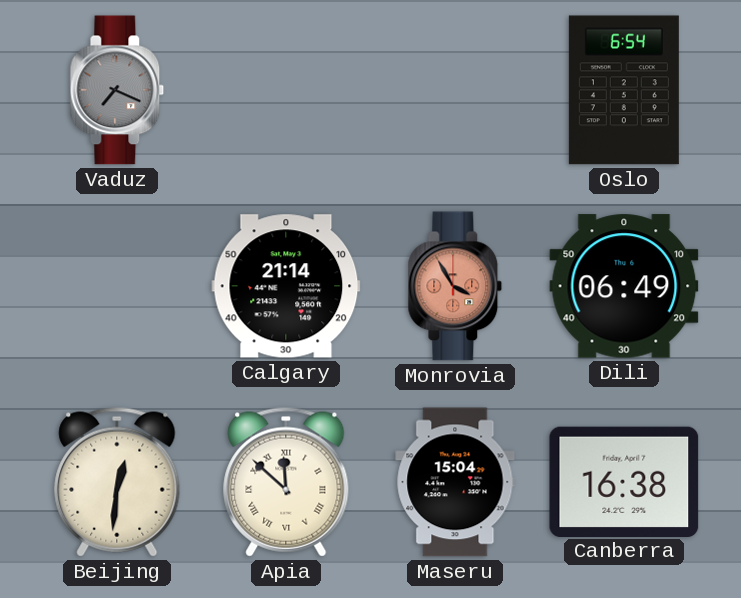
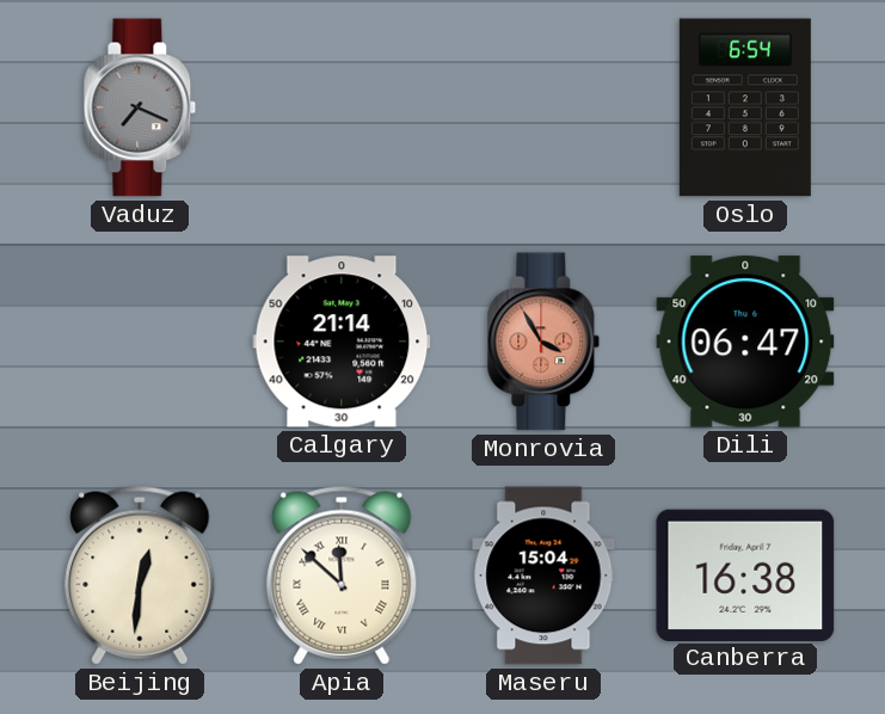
Dili: 06:49 -> 06:47 (745, 341)
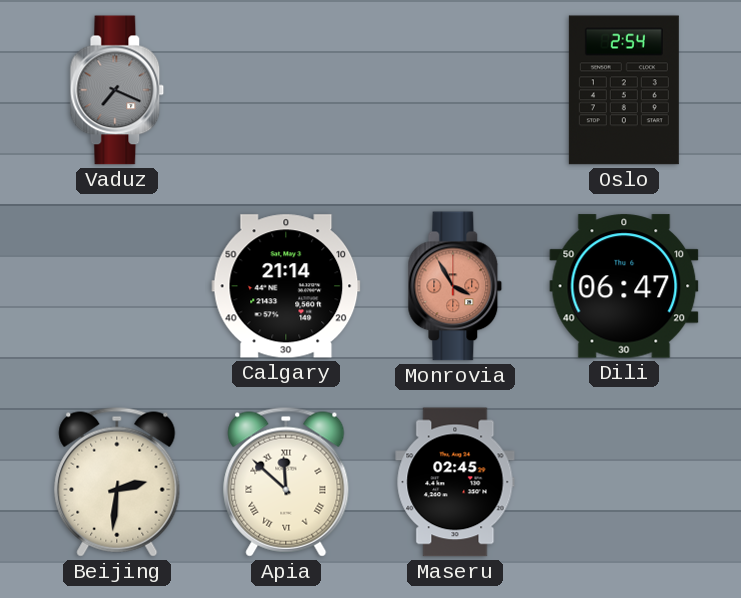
Oslo: 6:54 -> 2:54 (624, 90)
Beijing: 12:31 -> 2:31 (117, 482)
Maseru: 15:04 -> 02:45 (455, 482)
Canberra: 16:38 -> none (745, 574)
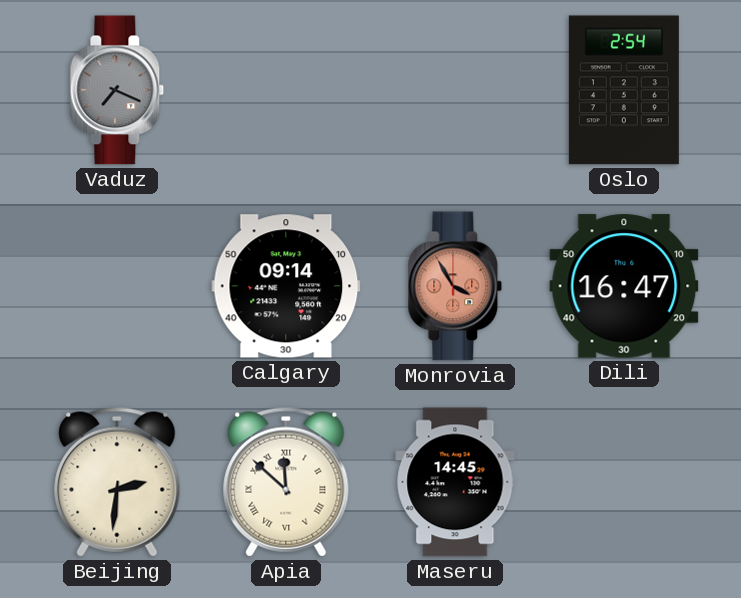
Calgary: 21:14 -> 09:14 (286, 286)
Dili: 06:47 -> 16:47 (624, 286)
Maseru: 02:45 -> 14:45 (455, 482)
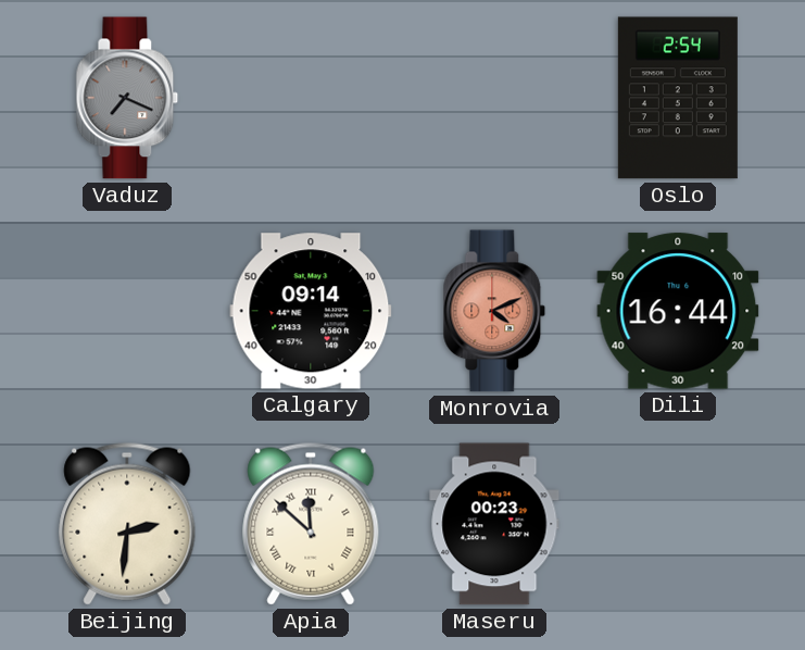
Monrovia: 3:55 -> 4:11 (494, 311)
Dili: 16:47 -> 16:44 (678, 311)
Maseru: 14:45 -> 00:23 (494, 524)
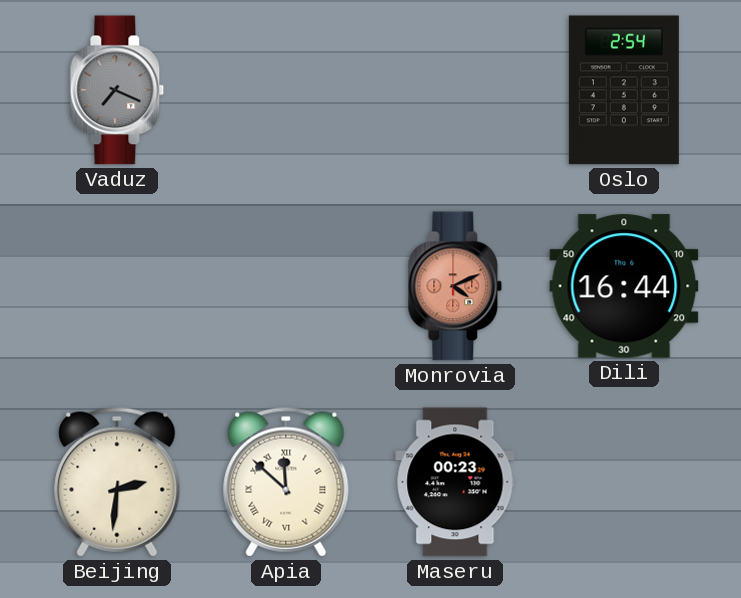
Calgary: 09:14 -> none (311, 311)
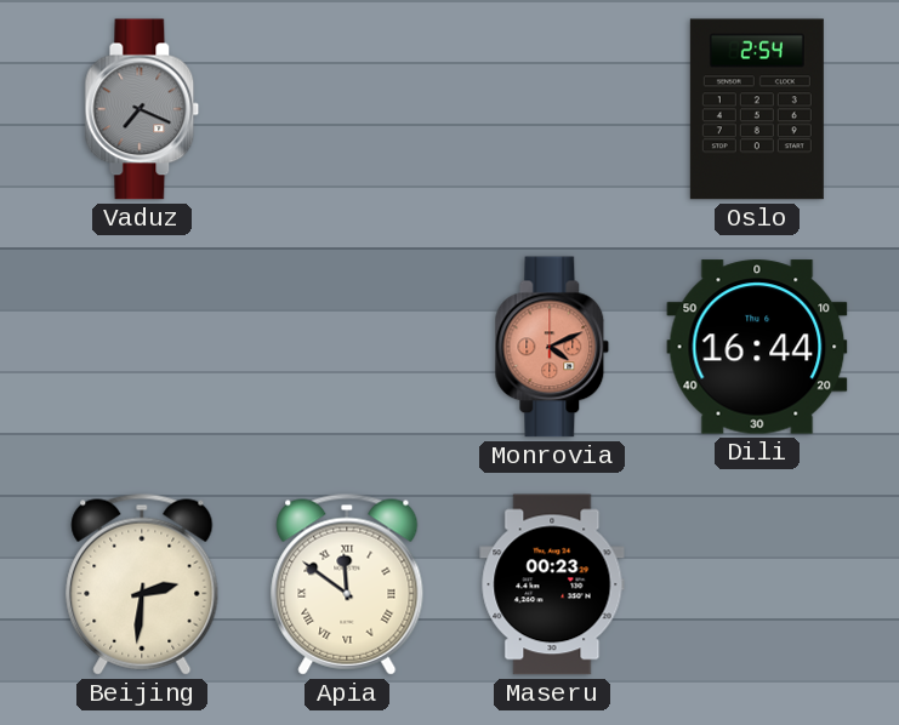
Apia: 11:52 -> 11:51 (347, 584)
